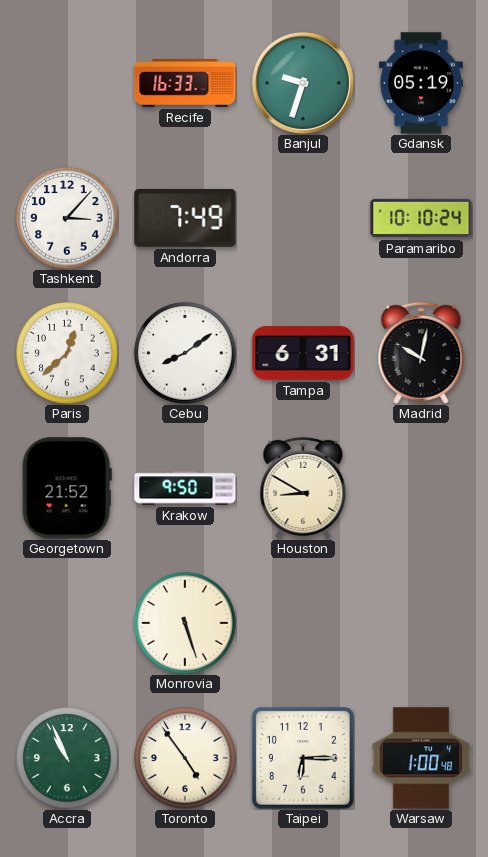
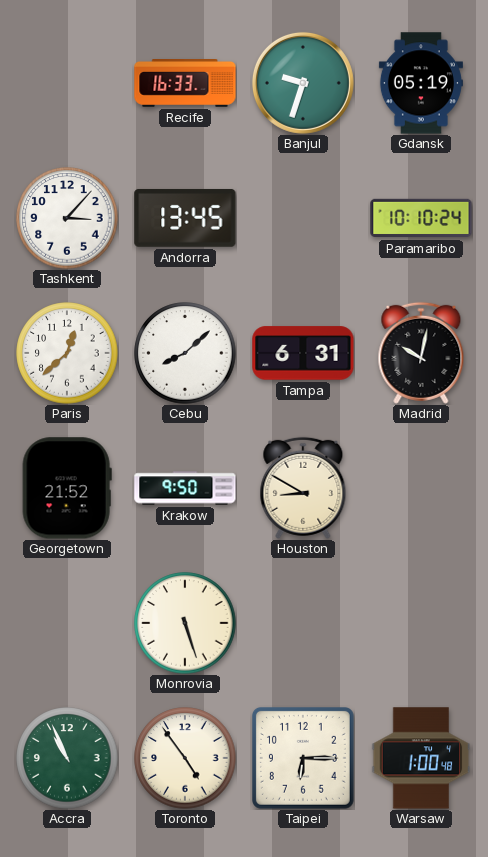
Andorra: 7:49 -> 13:45 (185, 218)
Cebu: 8:09 -> 8:08 (185, 353)
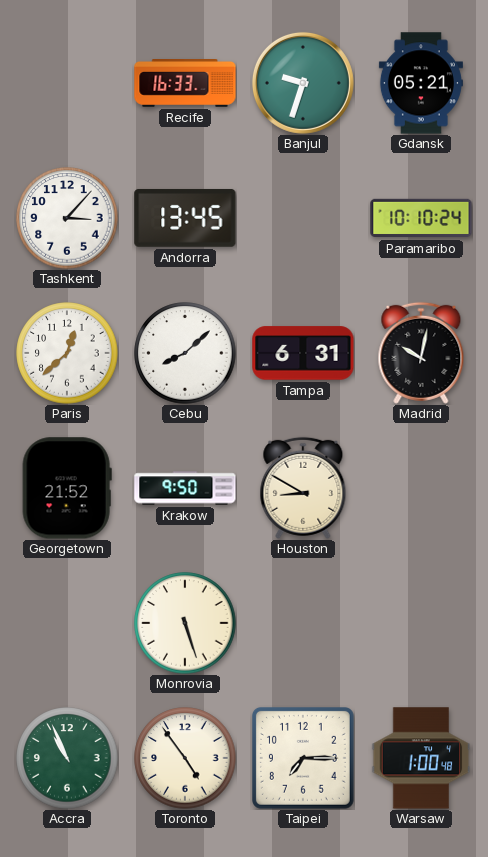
Gdansk: 05:19 -> 05:21 (421, 83)
Taipei: 6:15 -> 7:15 (303, 758)
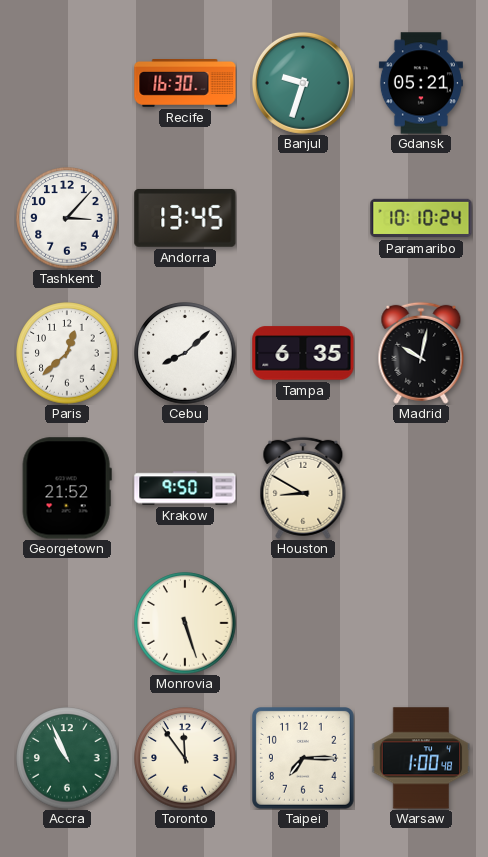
Recife: 16:33 -> 16:30 (185, 84)
Tampa: 6:31 -> 6:35 (303, 353)
Toronto: 4:54 -> 11:54 (185, 758)
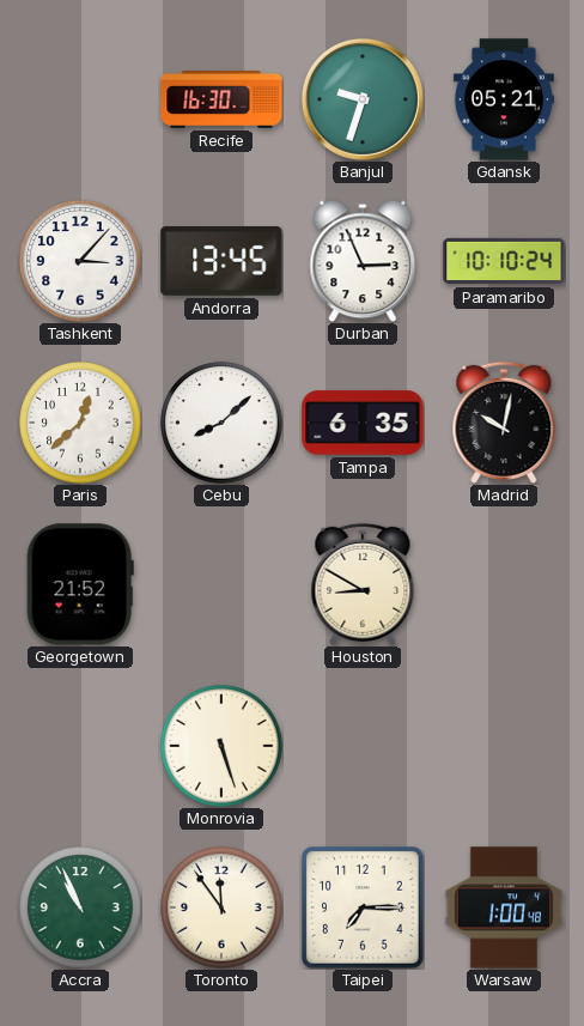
Durban: none -> 2:56 (363, 261)
Krakow: 9:50 -> none (185, 488)
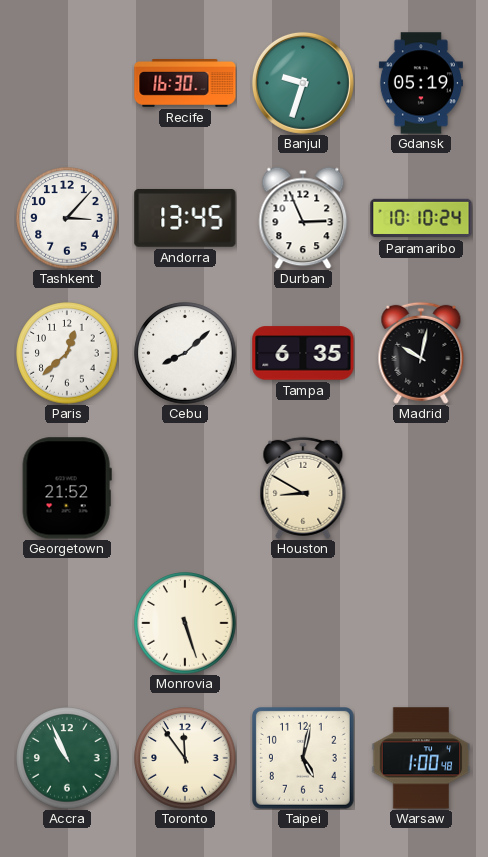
Gdansk: 05:21 -> 05:19 (421, 83)
Taipei: 7:15 -> 5:02 (303, 758)
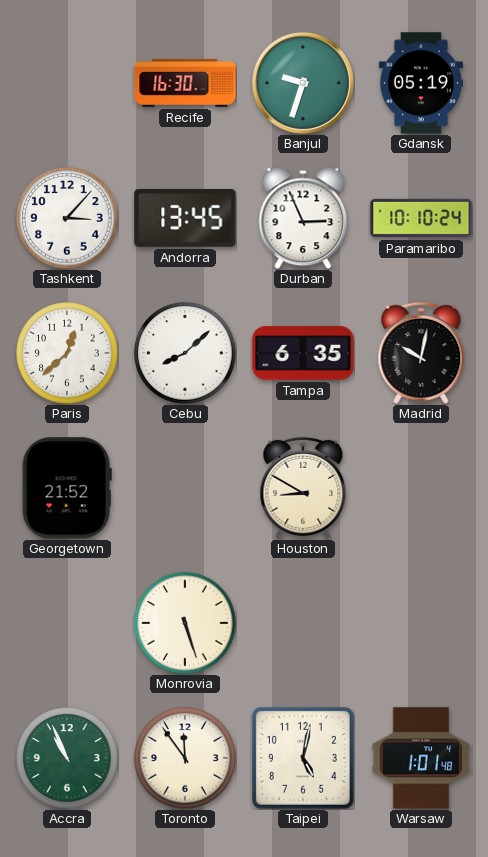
Warsaw: 1:00 -> 1:01 (421, 758)
